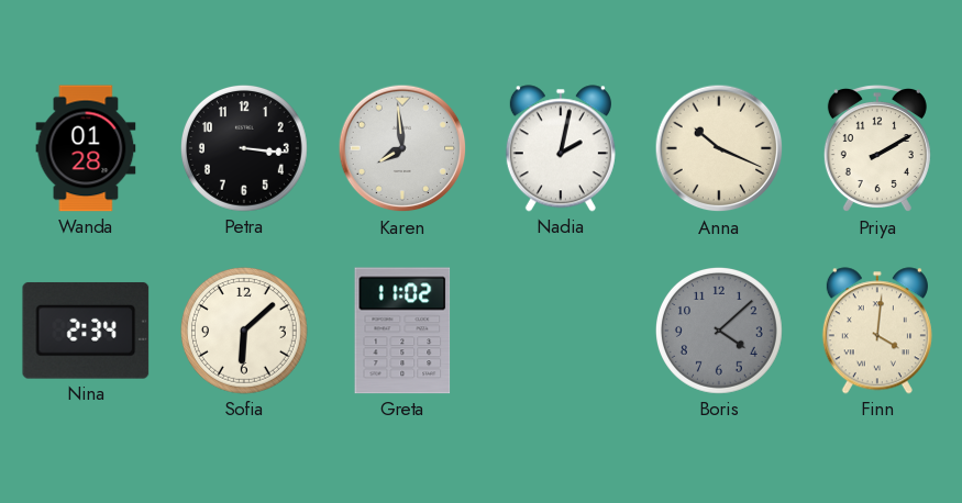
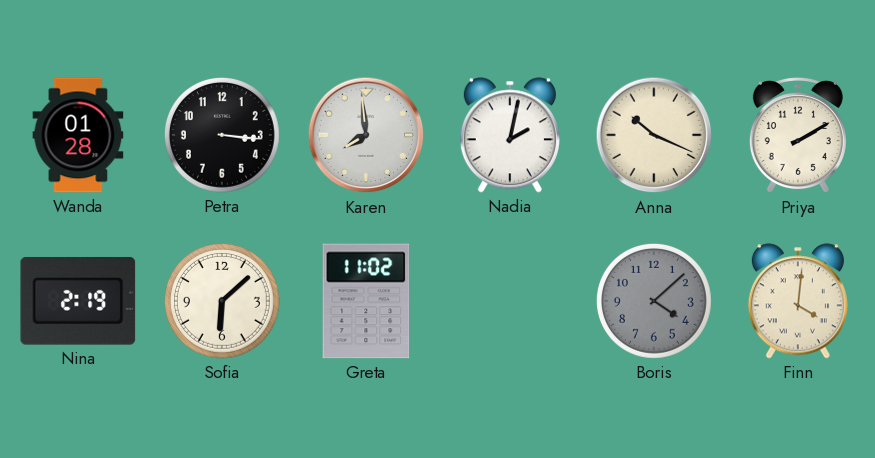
Nina: 2:34 -> 2:19 (78, 301)
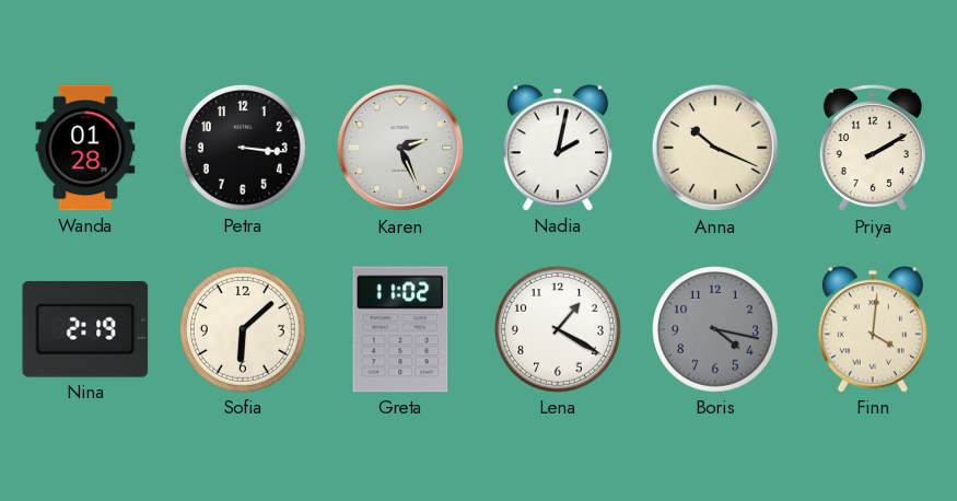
Karen: 7:59 -> 2:26 (400, 148)
Lena: none -> 1:20 (558, 329)
Boris: 4:08 -> 4:17 (715, 329)
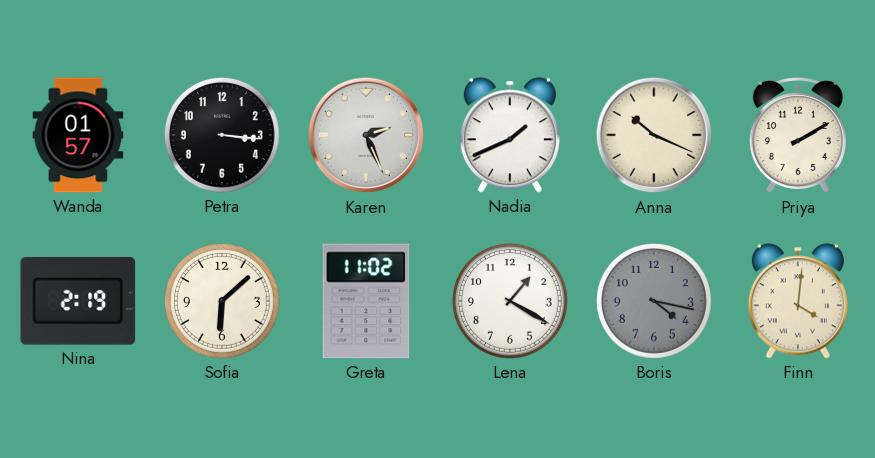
Wanda: 01:28 -> 01:57 (78, 135)
Nadia: 2:02 -> 1:41 (510, 135)
